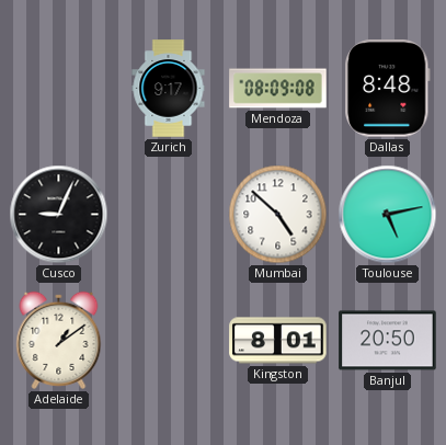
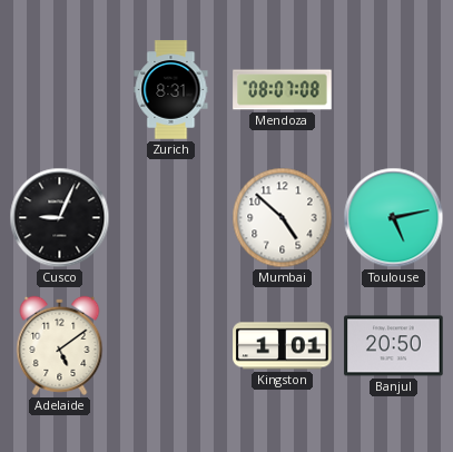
Zurich: 9:17 -> 8:31 (171, 90)
Mendoza: 08:09 -> 08:07 (283, 90)
Dallas: 8:48 -> none (388, 89)
Adelaide: 1:09 -> 5:09 (60, 345)
Kingston: 8:01 -> 1:01 (283, 346)
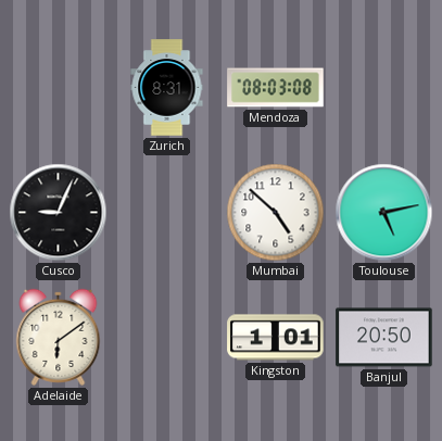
Mendoza: 08:07 -> 08:03 (276, 88)
Adelaide: 5:09 -> 6:09 (59, 337)
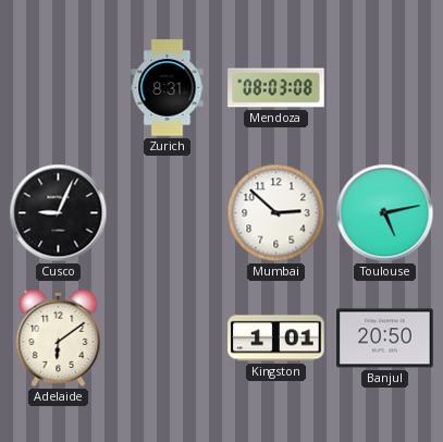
Mumbai: 4:52 -> 2:52 (276, 213)
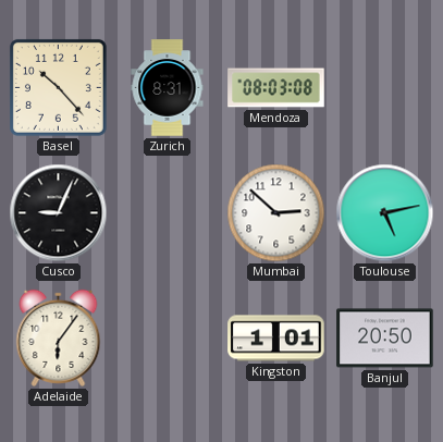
Basel: none -> 10:23 (58, 87)
Adelaide: 6:09 -> 6:06 (59, 337)
